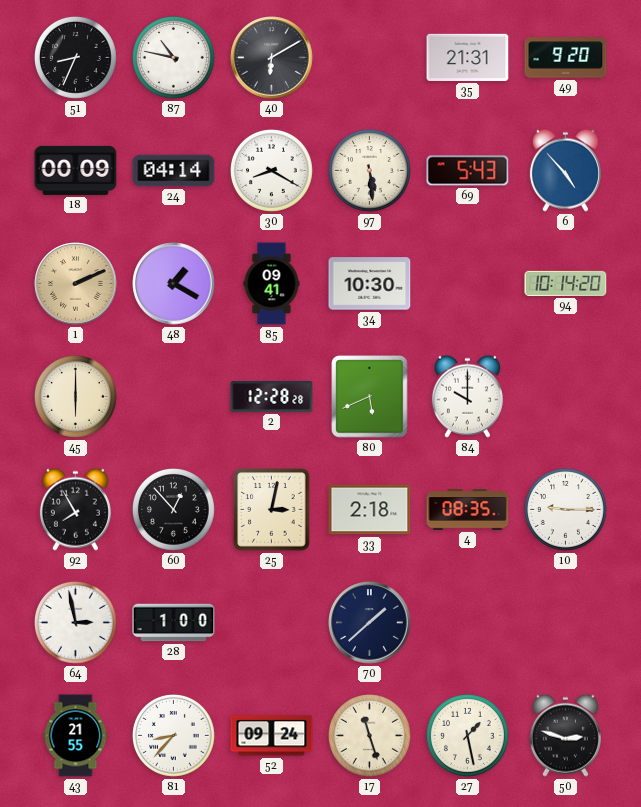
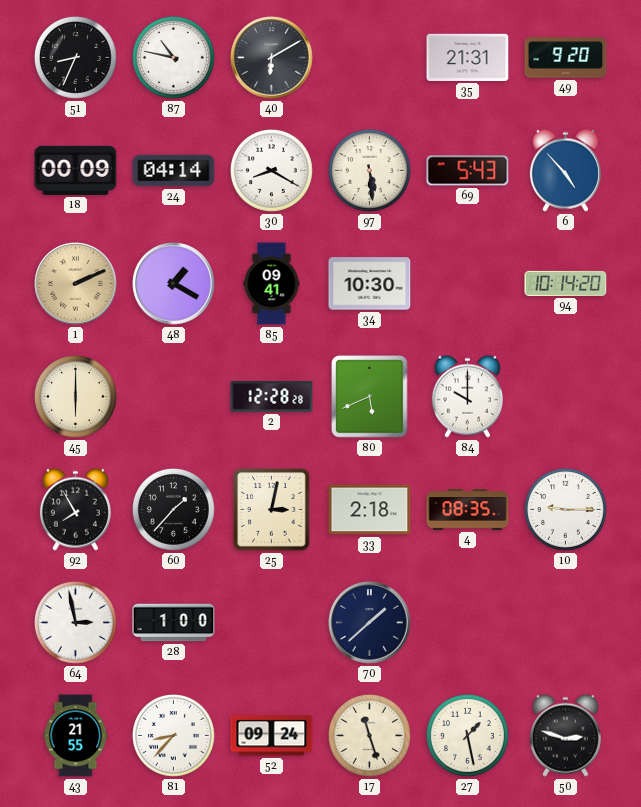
60: 12:53 -> 1:37 (174, 510)
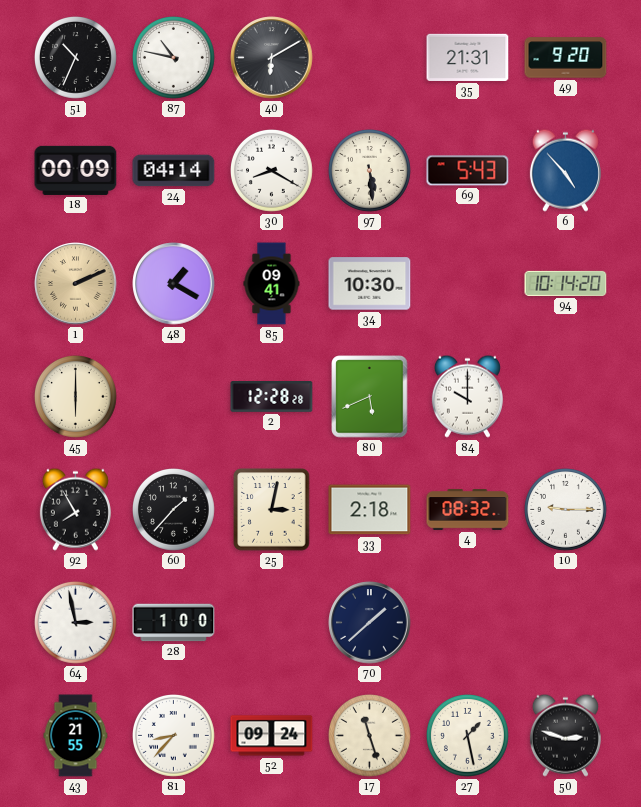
51: 8:34 -> 10:34 (76, 58)
4: 08:35 -> 08:32 (468, 510)
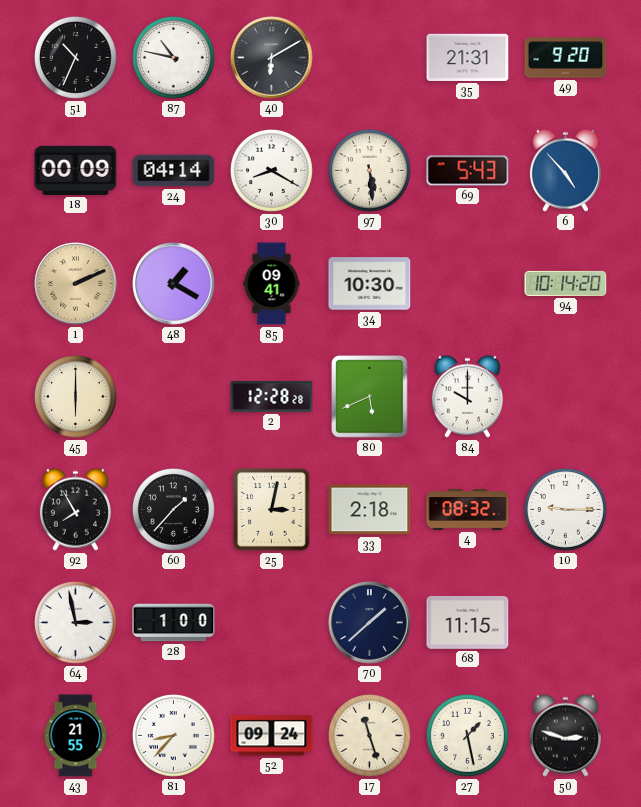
68: none -> 11:15 (468, 622)
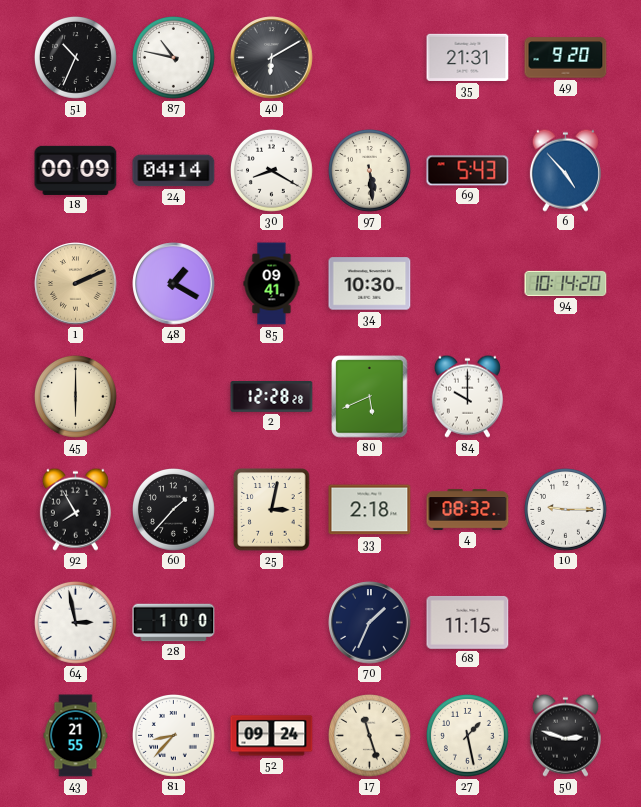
70: 1:38 -> 1:34 (370, 623)
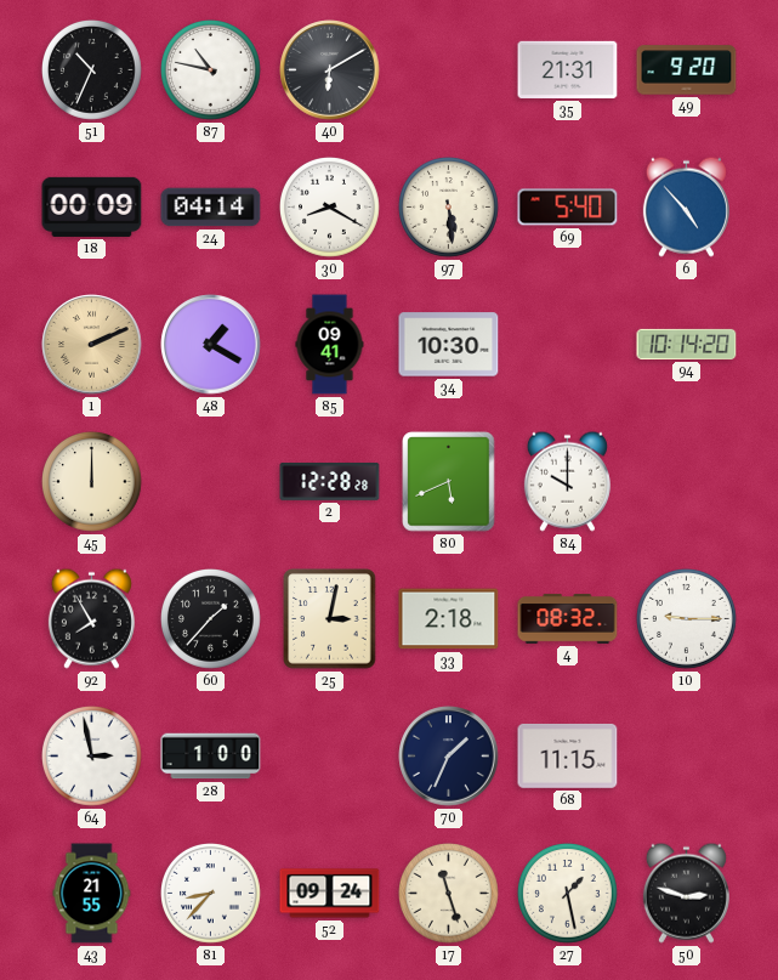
69: 5:43 -> 5:40 (568, 208)
45: 6:00 -> 12:00 (92, 482)
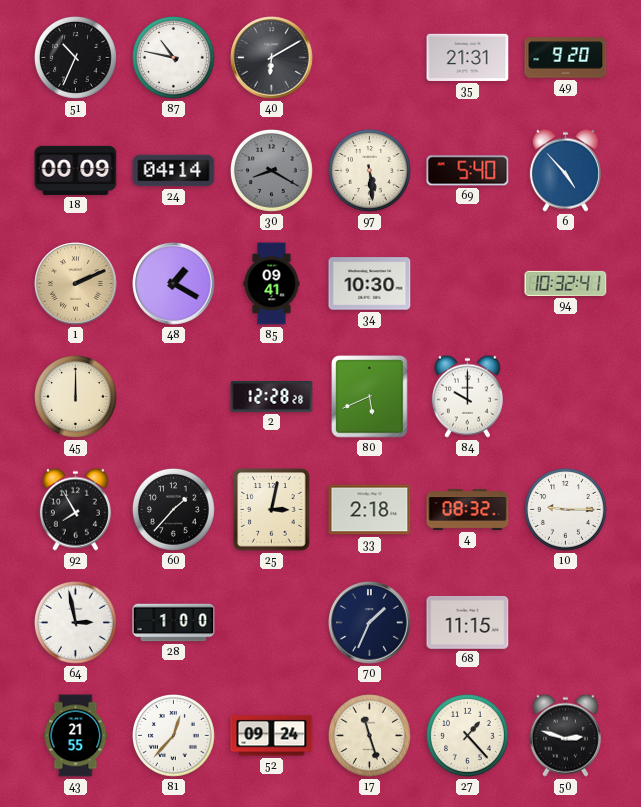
30 dial: white -> grey (272, 171)
94: 10:14 -> 10:32 (566, 283)
81: 8:37 -> 12:37 (174, 736)
27: 1:28 -> 1:23 (468, 736)
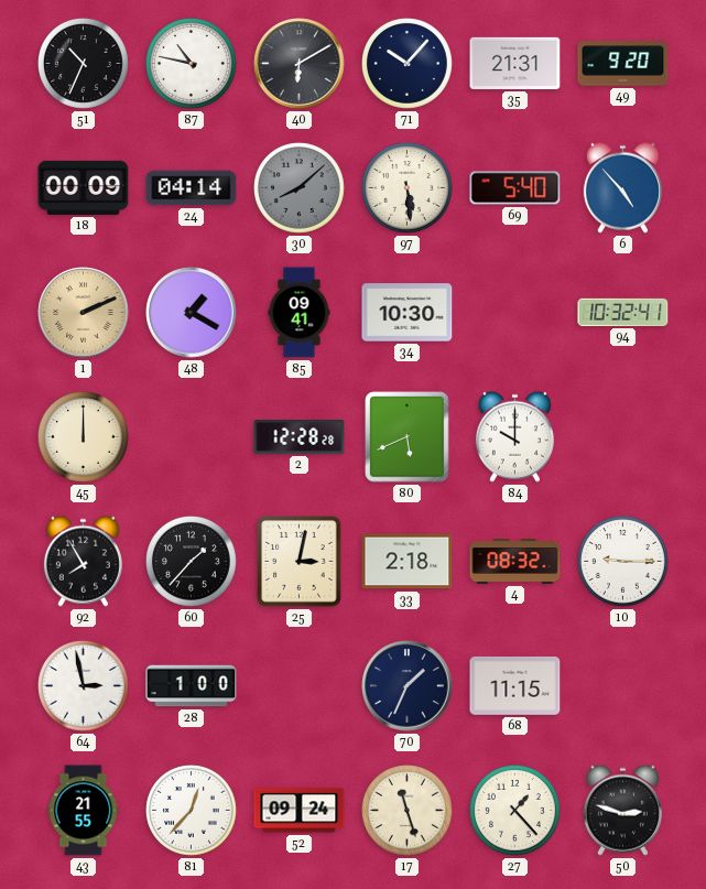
71: none -> 10:07 (408, 64)
30: 8:20 -> 8:08 (300, 188)
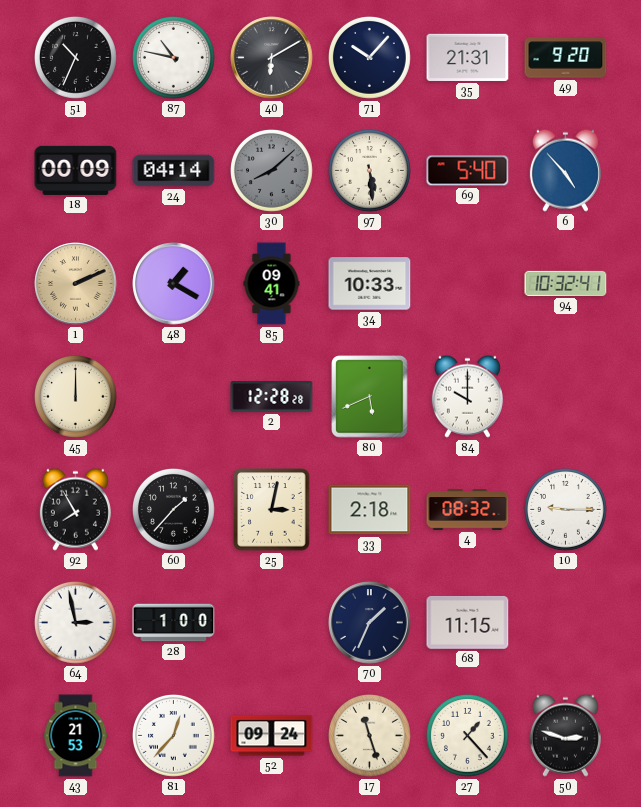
34: 10:30 -> 10:33 (370, 284)
43: 21:55 -> 21:53 (76, 736)
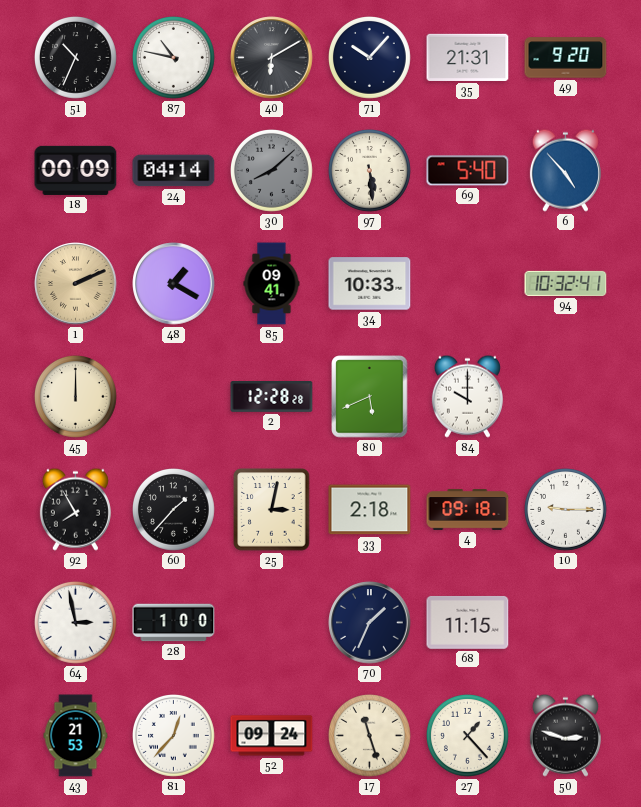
4: 08:32 -> 09:18 (468, 510)
